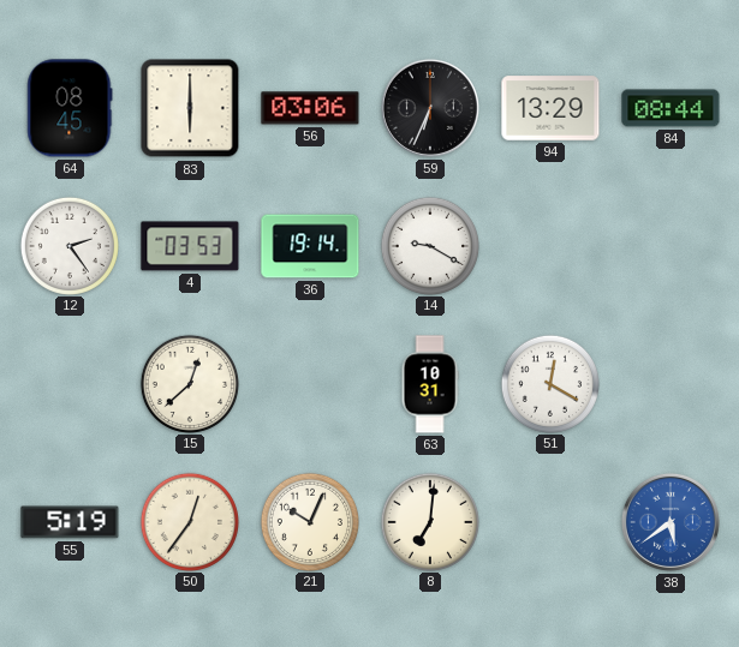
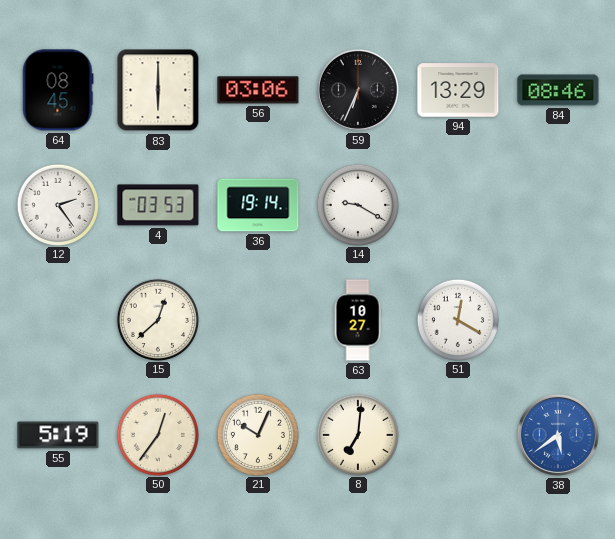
84: 08:44 -> 08:46 (558, 90)
63: 10:31 -> 10:27 (358, 320)
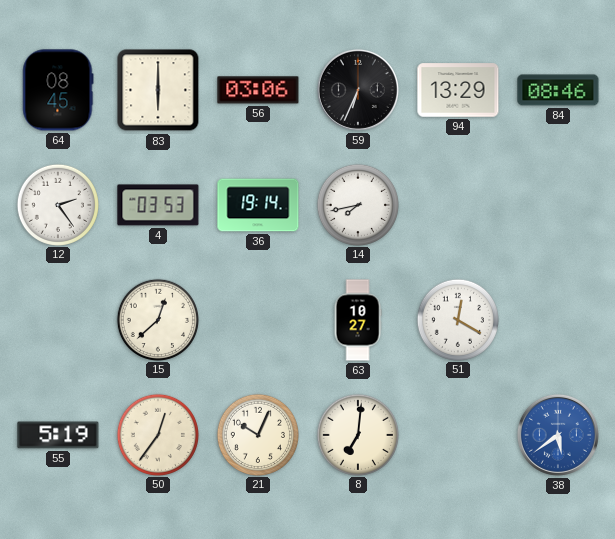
14: 9:20 -> 7:43 (357, 204)
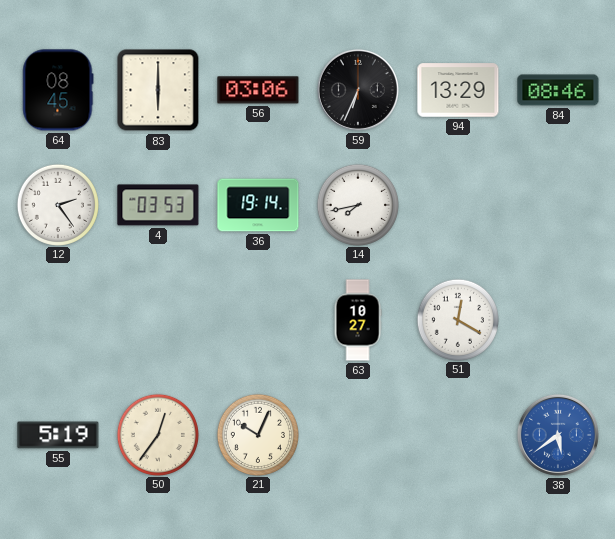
15: 12:38 -> none (157, 319)
8: 7:01 -> none (357, 434)
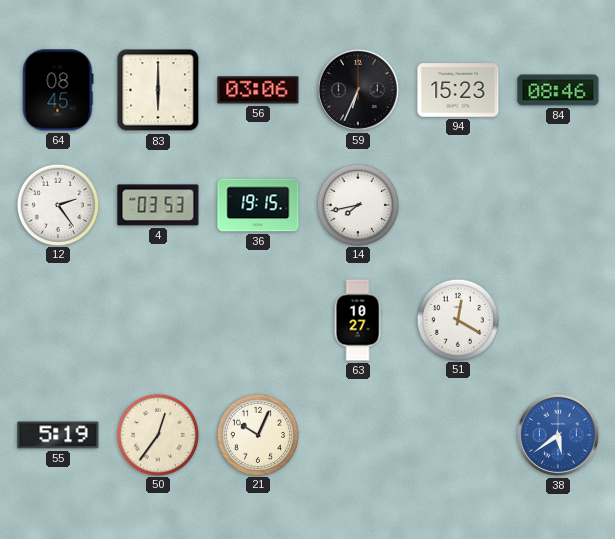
94: 13:29 -> 15:23 (458, 90)
36: 19:14 -> 19:15 (258, 205)
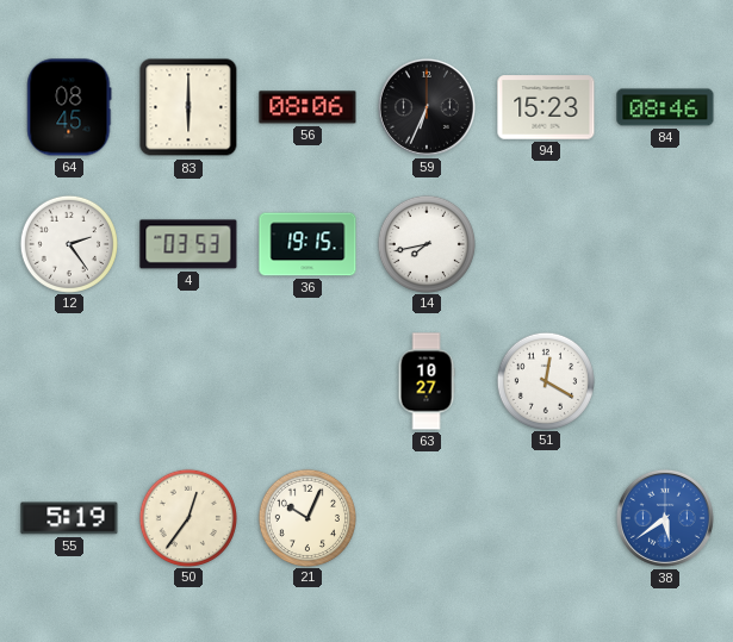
56: 03:06 -> 08:06 (308, 107)
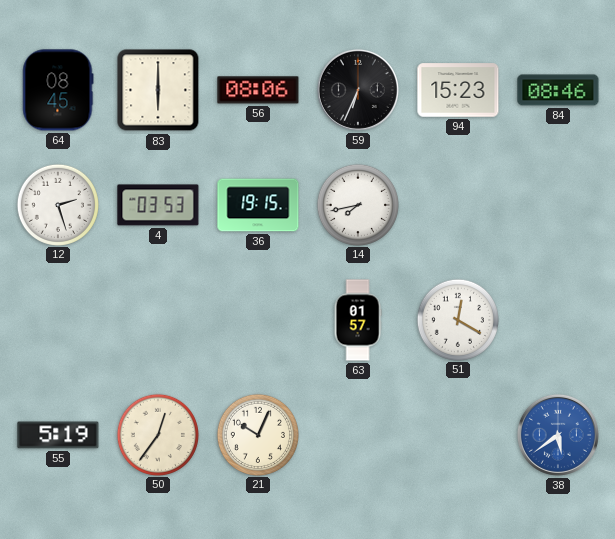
12: 2:24 -> 2:27 (57, 204)
63: 10:27 -> 01:57 (358, 320)
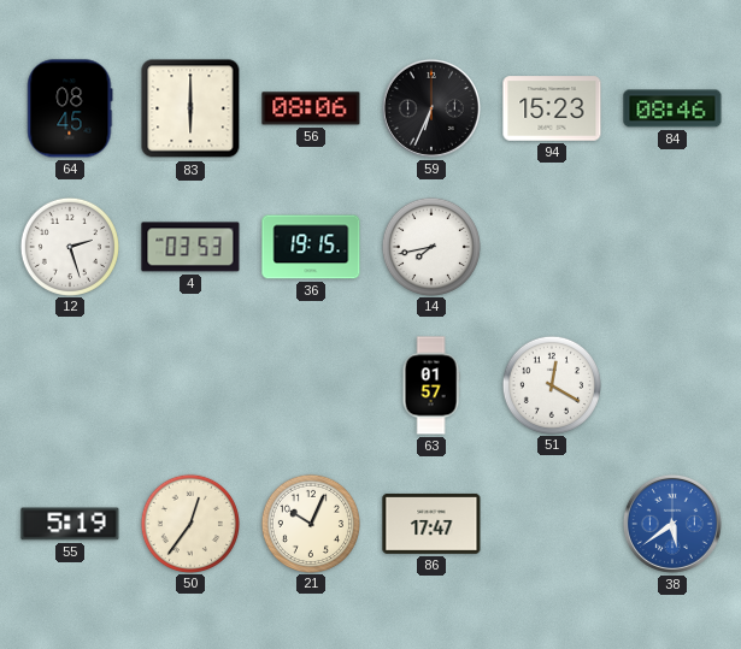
86: none -> 17:47 (431, 524)
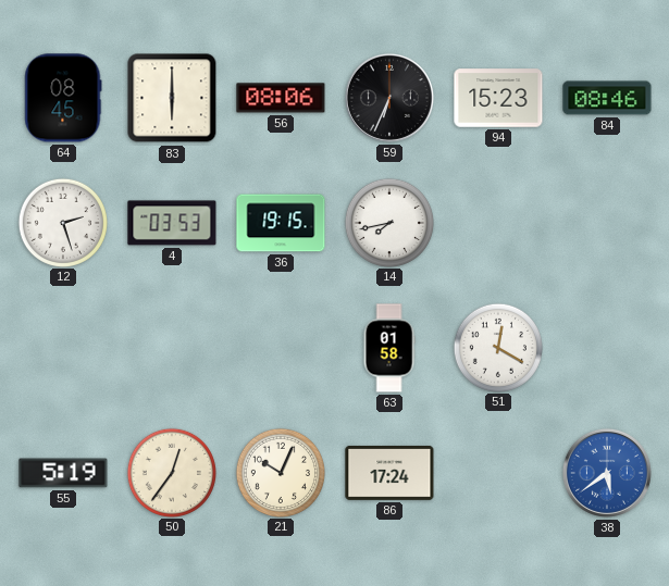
63: 01:57 -> 01:58 (389, 348)
86: 17:47 -> 17:24 (389, 473)
